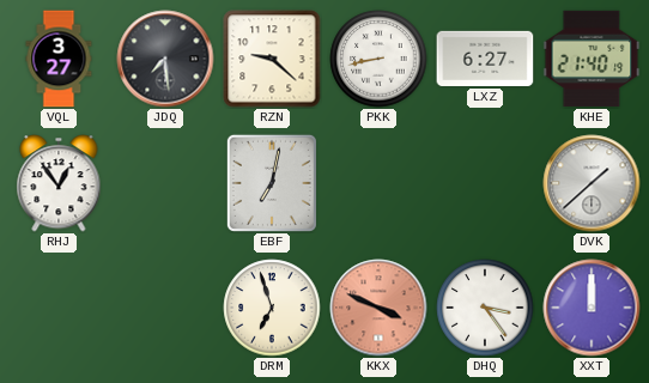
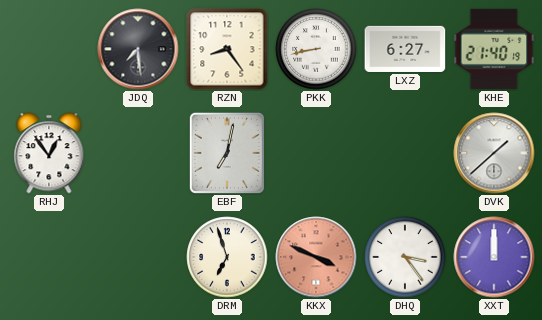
VQL: 3:27 -> none (59, 59)
RZN: 9:22 -> 8:24 (227, 49)
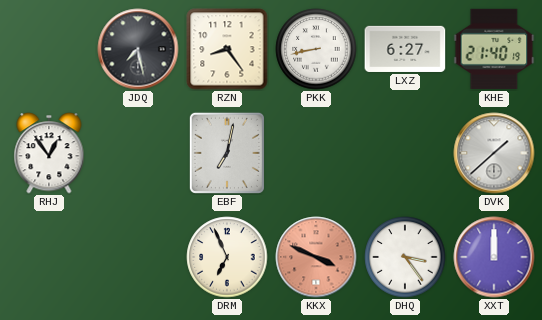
JDQ: 7:29 -> 7:28 (138, 49)
DRM: 6:57 -> 6:56 (227, 257)
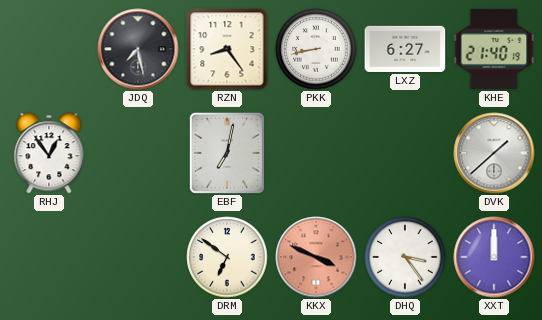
DRM: 6:56 -> 6:51 (227, 257)
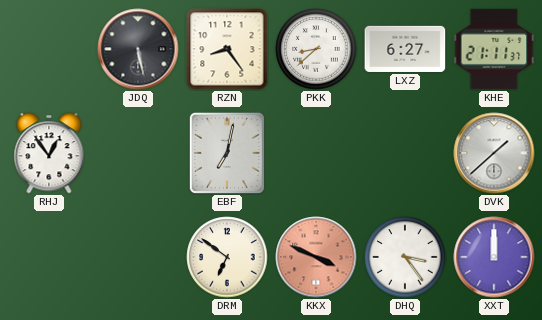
JDQ: 7:28 -> 5:28 (138, 49)
PKK: 8:43 -> 8:38 (316, 49)
KHE: 21:40 -> 21:11 (494, 49)
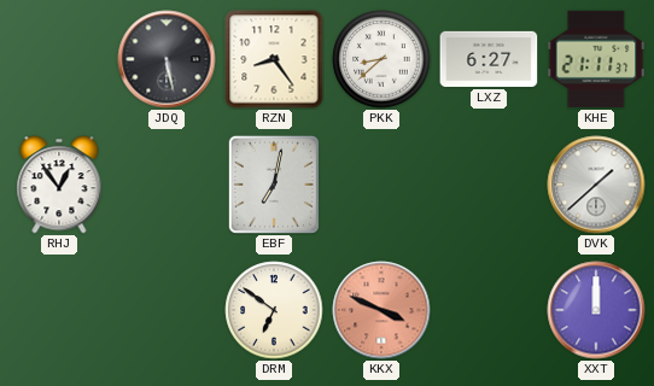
DHQ: 3:24 -> none (405, 257)
